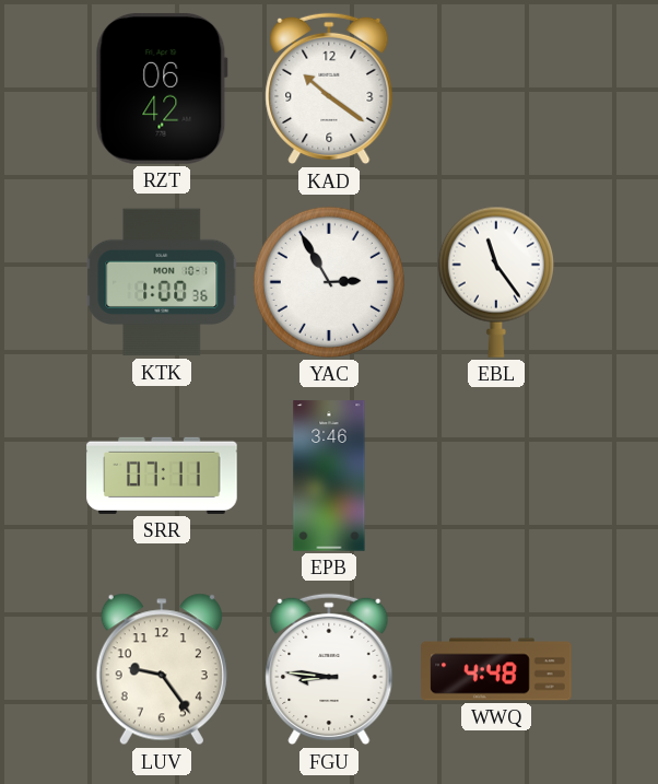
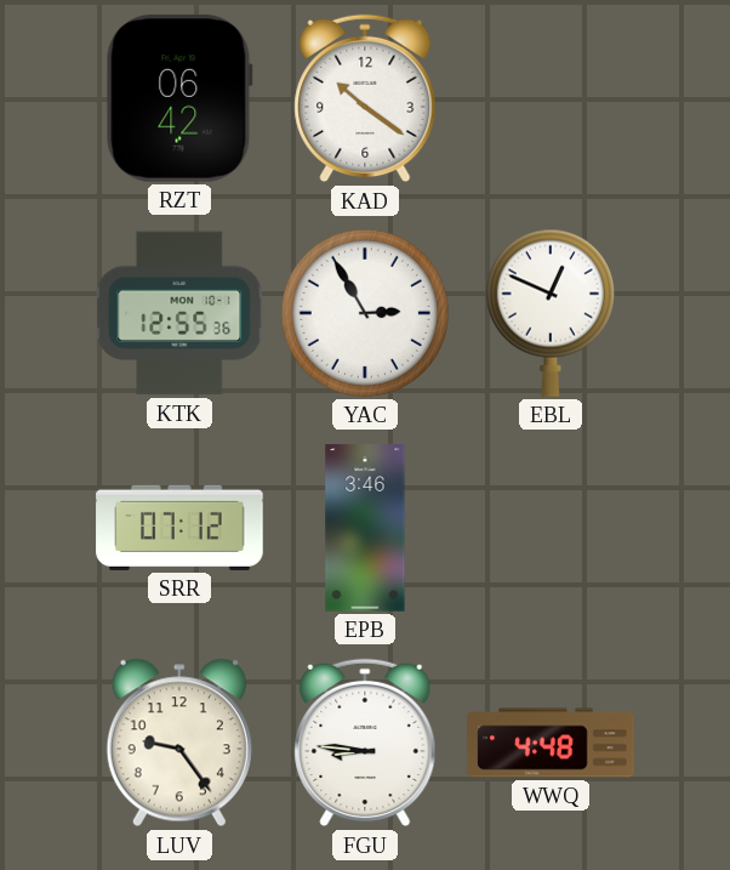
KTK: 1:00 -> 12:55 (179, 313)
EBL: 11:24 -> 12:49 (551, 313)
SRR: 07:11 -> 07:12 (179, 528)
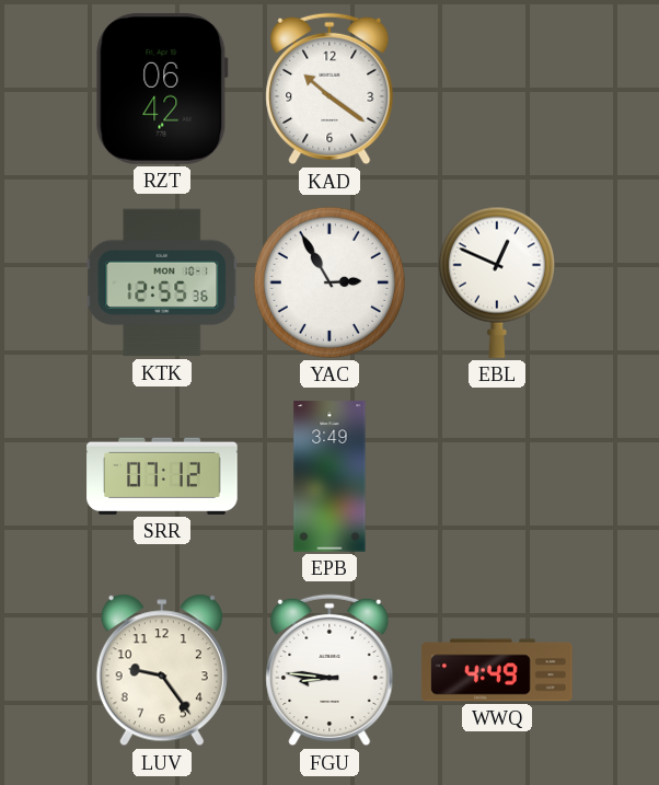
EPB: 3:46 -> 3:49 (329, 476)
WWQ: 4:48 -> 4:49 (497, 670)
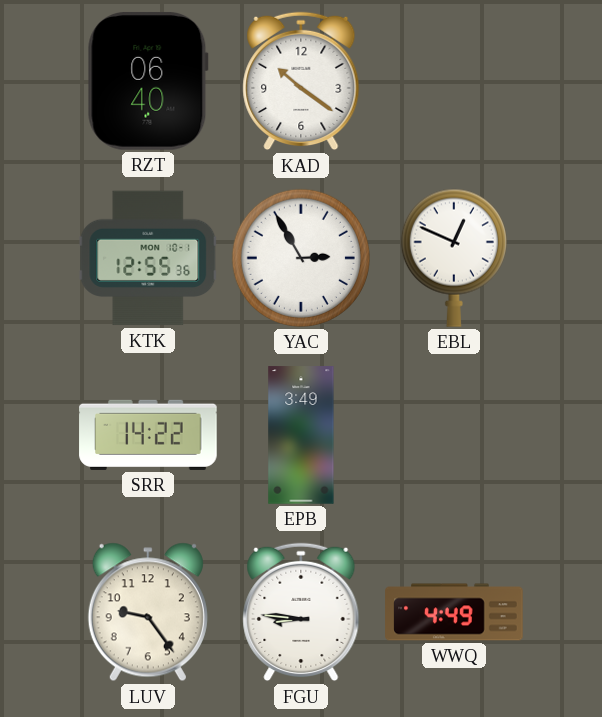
RZT: 06:42 -> 06:40 (148, 81)
SRR: 07:12 -> 14:22 (148, 435)
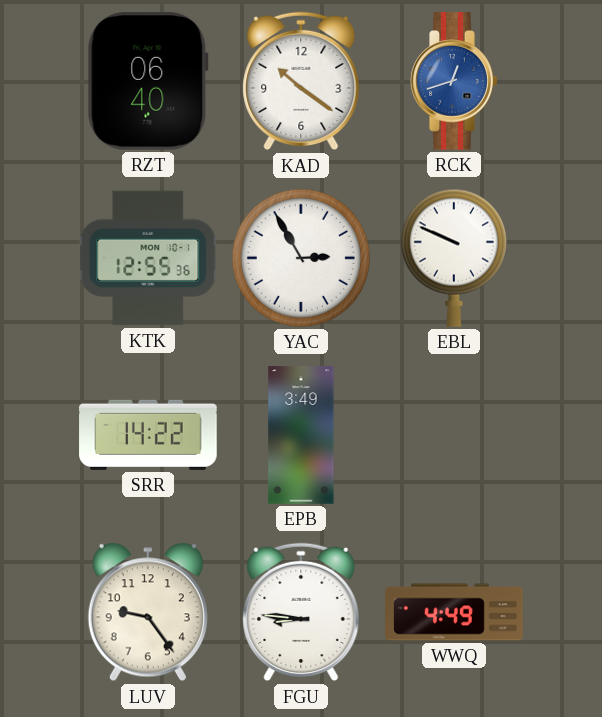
RCK: none -> 12:42 (454, 81)
EBL: 12:49 -> 9:49 (454, 258)
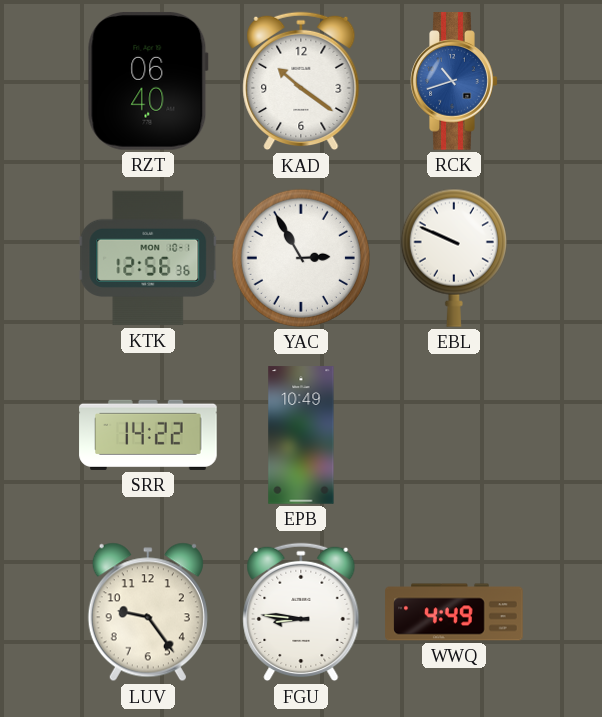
RCK: 12:42 -> 10:42 (454, 81)
KTK: 12:55 -> 12:56 (148, 258)
EPB: 3:49 -> 10:49 (301, 435)
